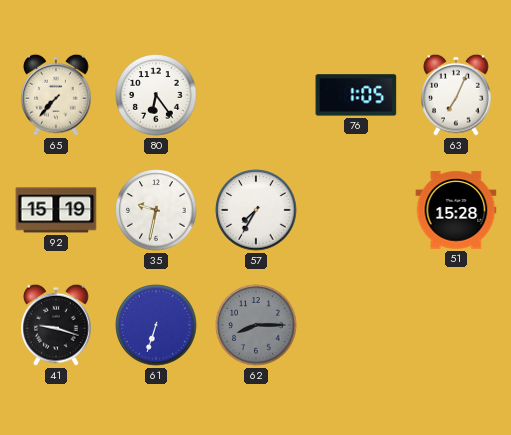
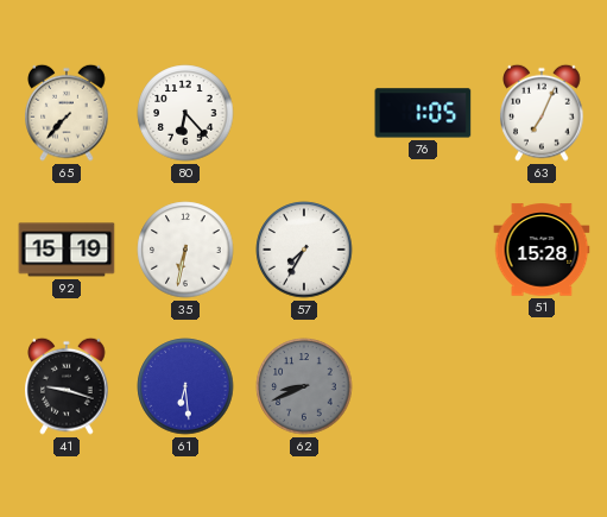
80: 6:24 -> 6:23 (185, 113)
35: 9:32 -> 6:32 (185, 250)
61: 6:33 -> 6:29 (185, 386)
62: 8:15 -> 8:41 (304, 386)
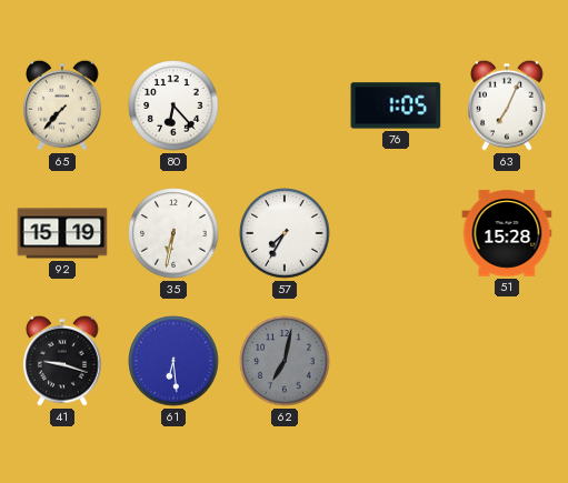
62: 8:41 -> 7:02 (285, 361)
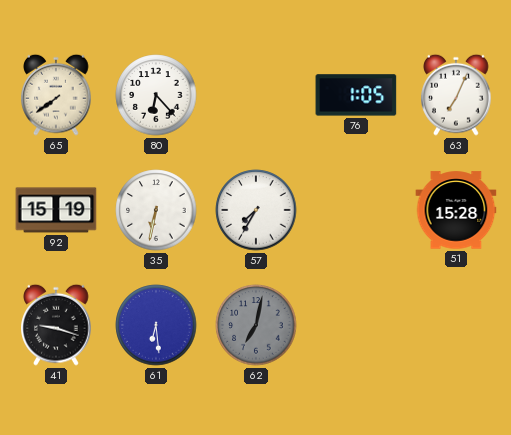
65: 7:37 -> 7:39 (56, 95)
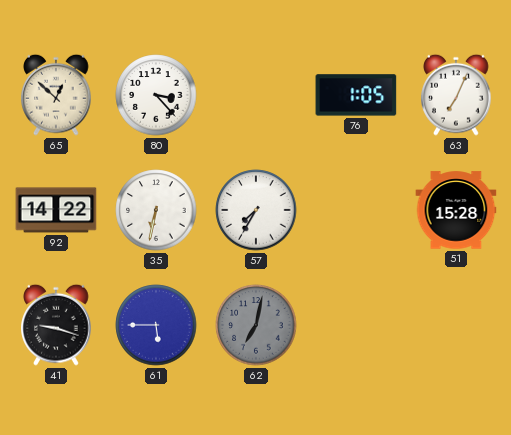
65: 7:39 -> 12:52 (56, 95)
80: 6:23 -> 3:23 (156, 95)
92: 15:19 -> 14:22 (56, 210)
61: 6:29 -> 5:45 (156, 325)
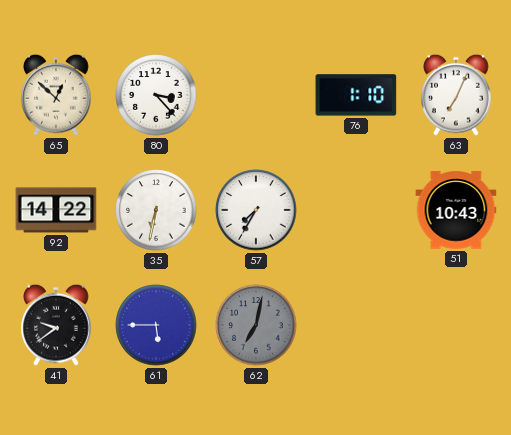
76: 1:05 -> 1:10 (356, 95)
51: 15:28 -> 10:43 (456, 210)
41: 9:18 -> 9:39 (56, 325)
